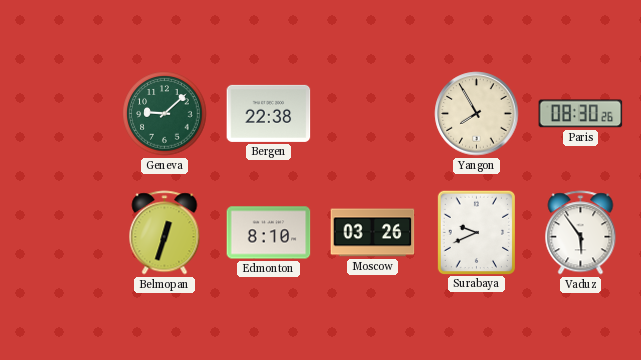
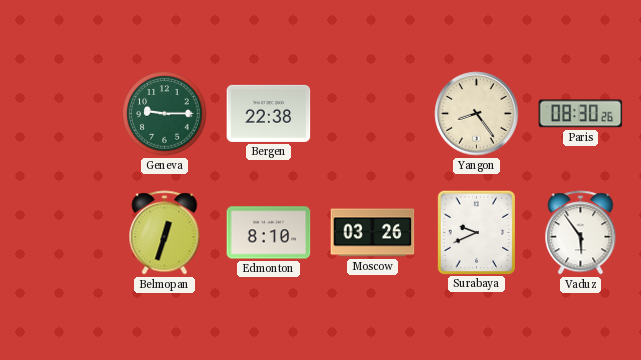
Geneva: 9:08 -> 9:15 (165, 114)
Yangon: 7:55 -> 8:24 (477, 114)
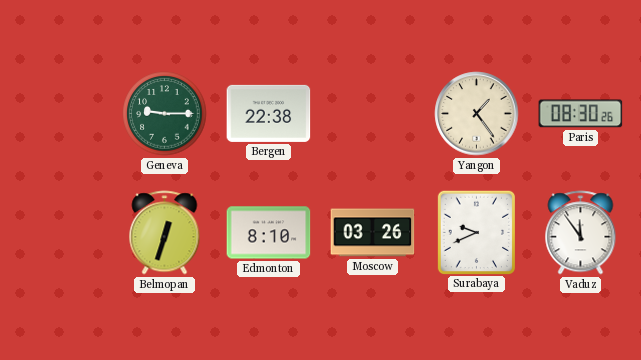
Yangon: 8:24 -> 1:24 (477, 114)
Vaduz: 5:54 -> 11:54 (581, 233)
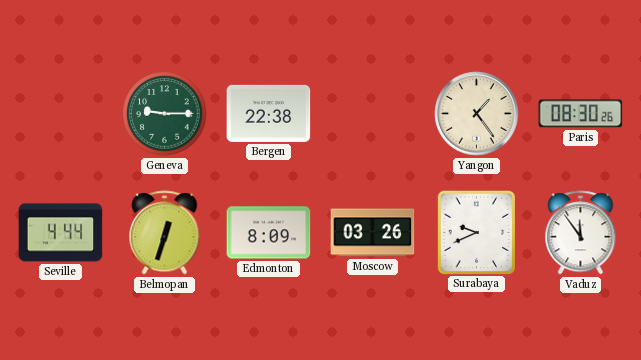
Seville: none -> 4:44 (61, 233)
Edmonton: 8:10 -> 8:09 (269, 233)
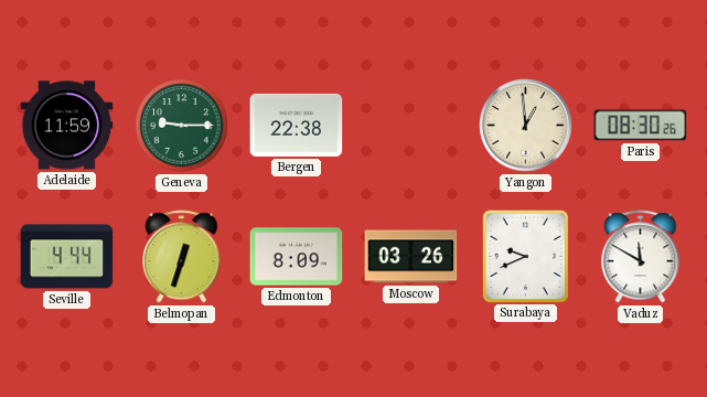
Adelaide: none -> 11:59 (67, 126)
Yangon: 1:24 -> 12:59 (526, 126)
Vaduz: 11:54 -> 11:50 (641, 257)
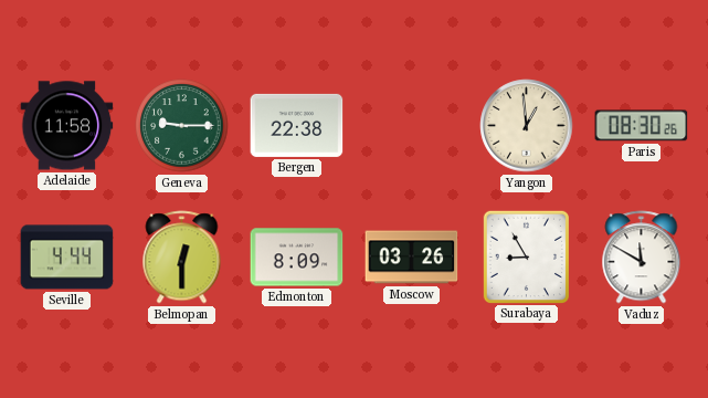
Adelaide: 11:59 -> 11:58 (67, 126)
Belmopan: 12:33 -> 12:30 (182, 258)
Surabaya: 9:41 -> 8:55 (526, 256)
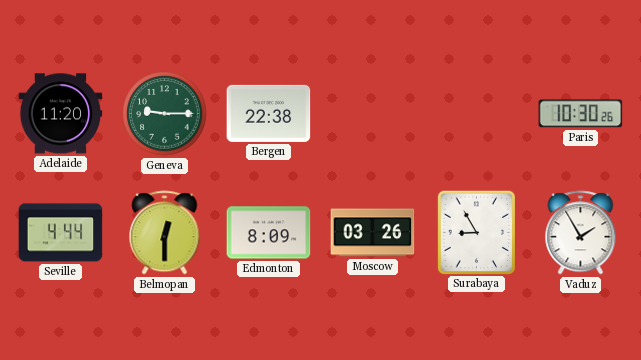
Adelaide: 11:58 -> 11:20 (61, 114)
Yangon: 12:59 -> none (527, 126)
Paris: 08:30 -> 10:30 (581, 114)
Vaduz: 11:50 -> 1:55 (581, 233)
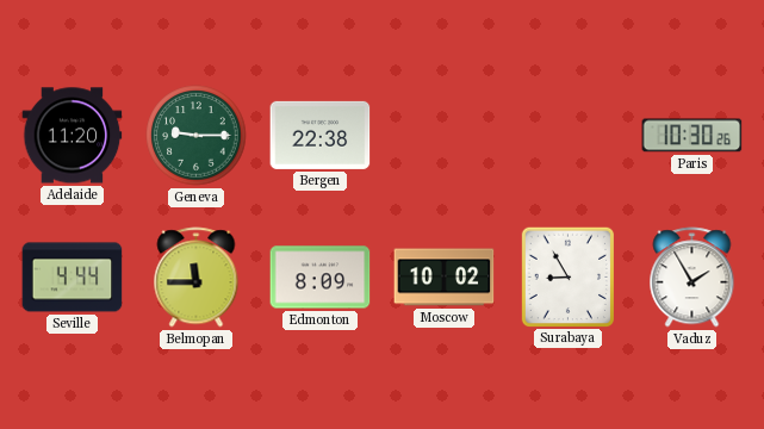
Belmopan: 12:30 -> 11:45 (197, 278)
Moscow: 03:26 -> 10:02 (445, 278)
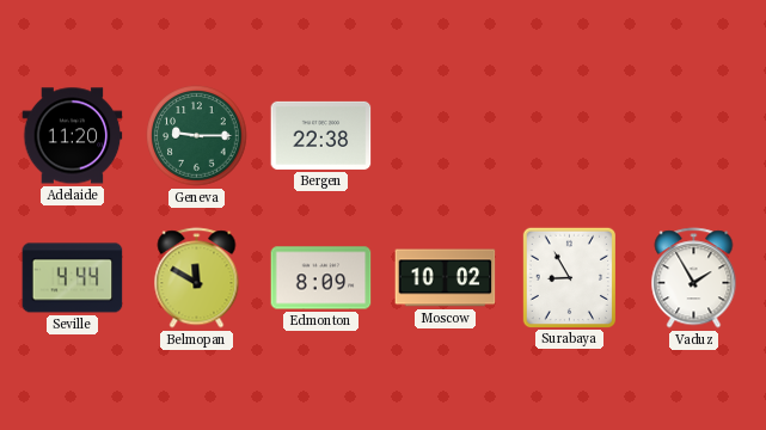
Paris: 10:30 -> none (692, 136)
Belmopan: 11:45 -> 11:50 (197, 278)
